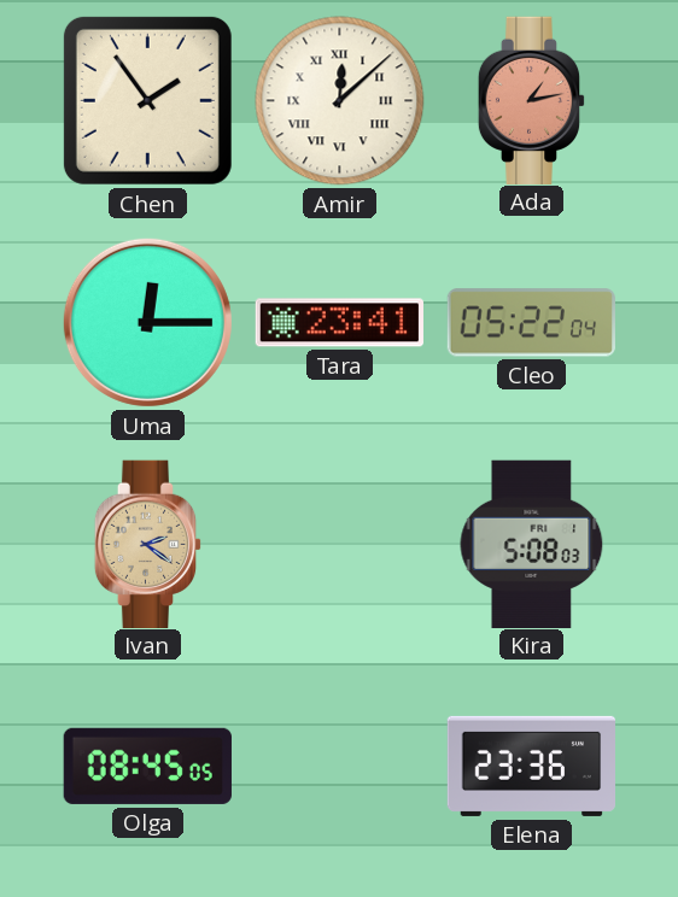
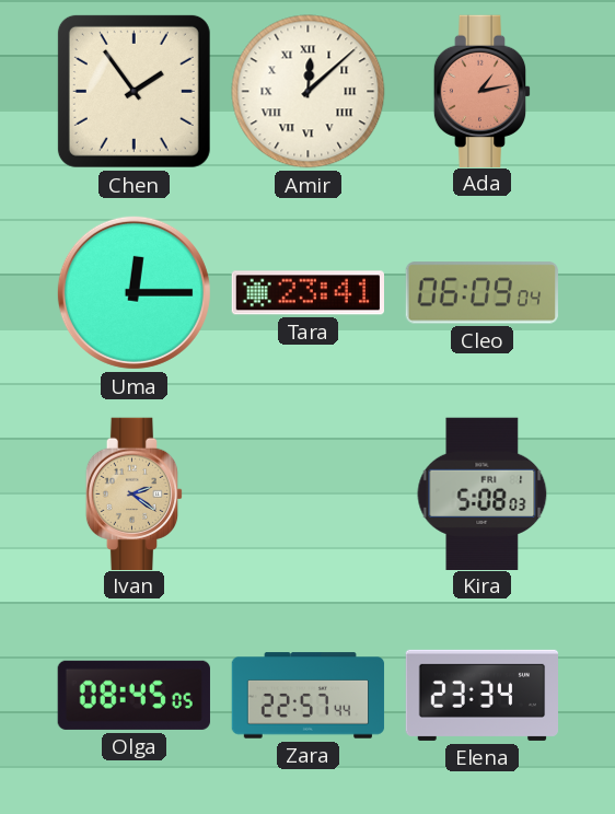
Cleo: 05:22 -> 06:09 (481, 293)
Zara: none -> 22:57 (309, 696)
Elena: 23:36 -> 23:34 (481, 695)
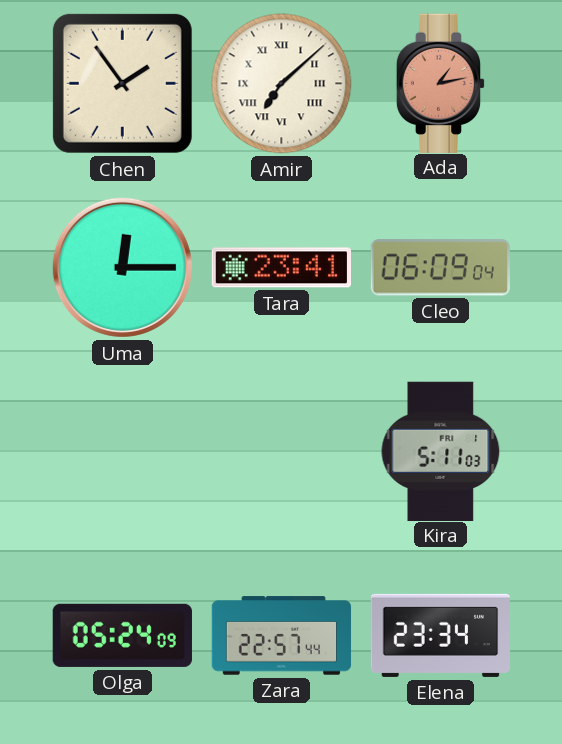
Amir: 12:08 -> 7:08 (282, 84)
Ivan: 2:21 -> none (135, 493)
Kira: 5:08 -> 5:11 (441, 451)
Olga: 08:45 -> 05:24 (122, 635)
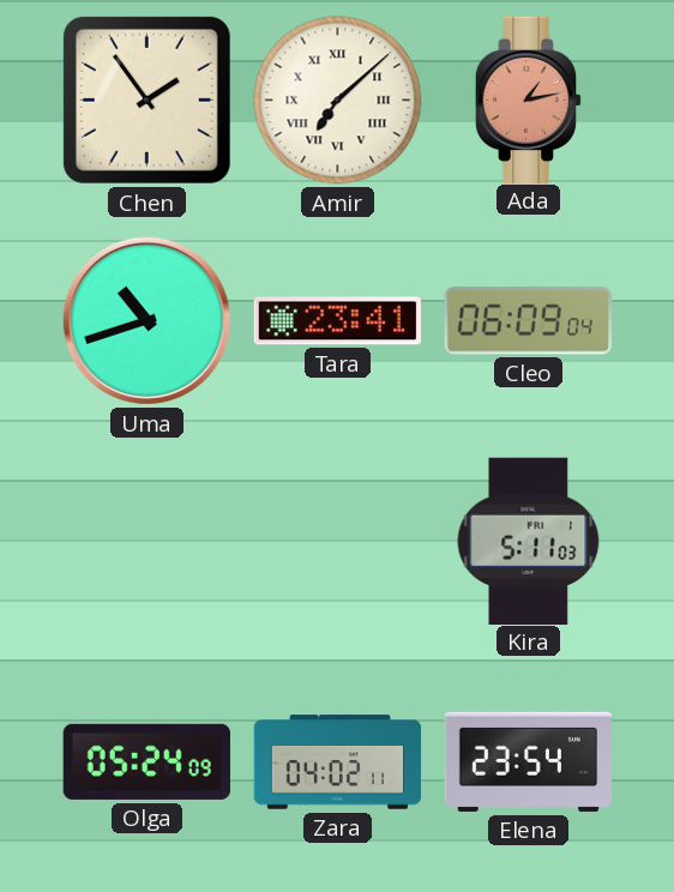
Uma: 12:15 -> 10:42 (146, 320)
Zara: 22:57 -> 04:02 (338, 763)
Elena: 23:34 -> 23:54 (528, 761)
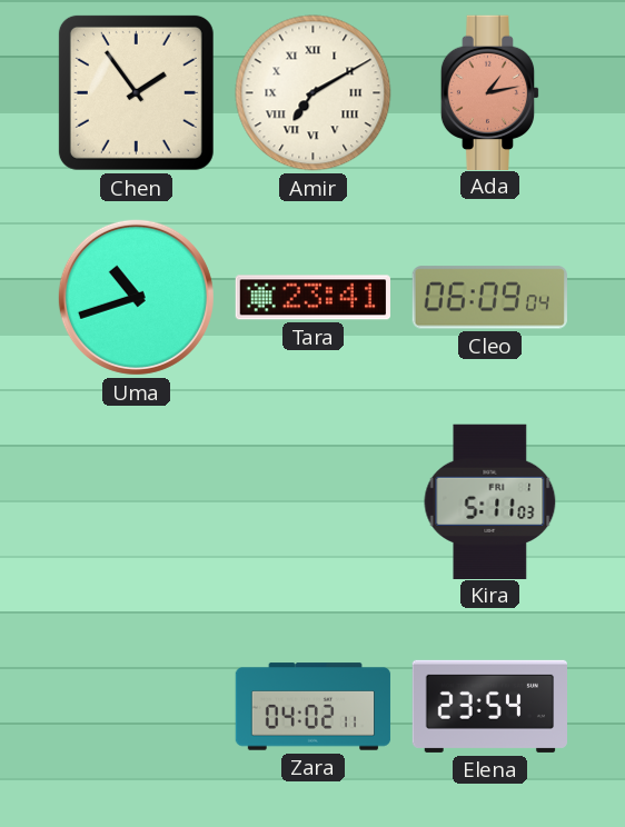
Amir: 7:08 -> 7:10 (314, 93)
Olga: 05:24 -> none (146, 761)
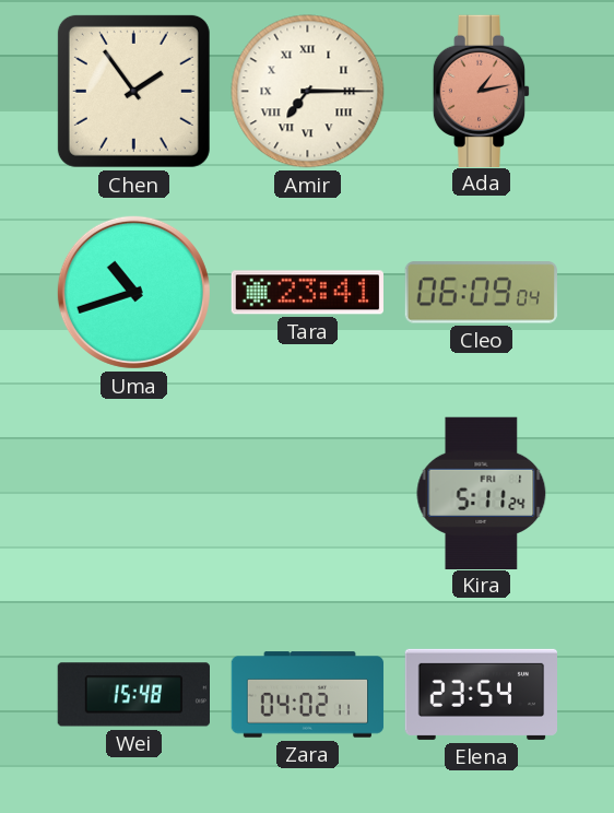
Amir: 7:10 -> 7:15 (308, 92)
Kira: 5:11:03 -> 5:11:24 (482, 493)
Wei: none -> 15:48 (133, 695)
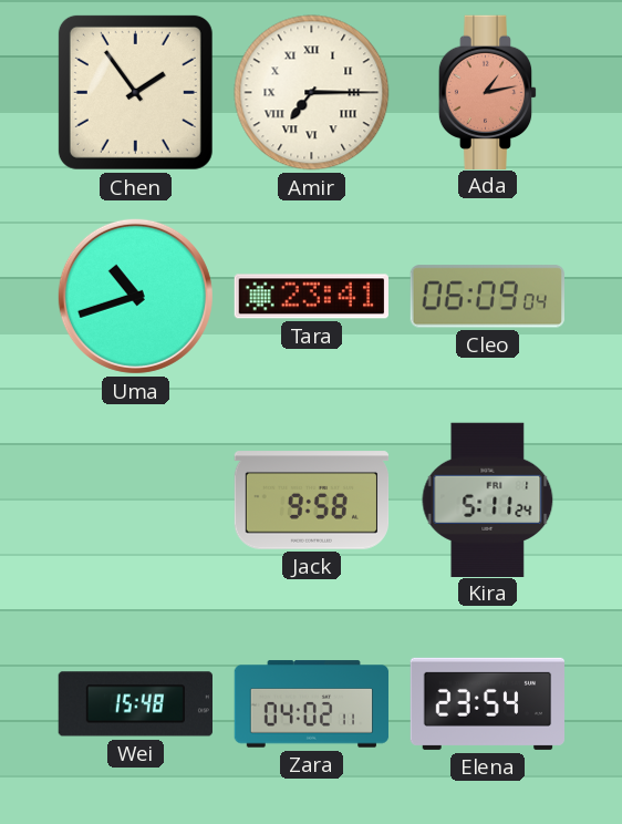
Jack: none -> 9:58 (312, 501)
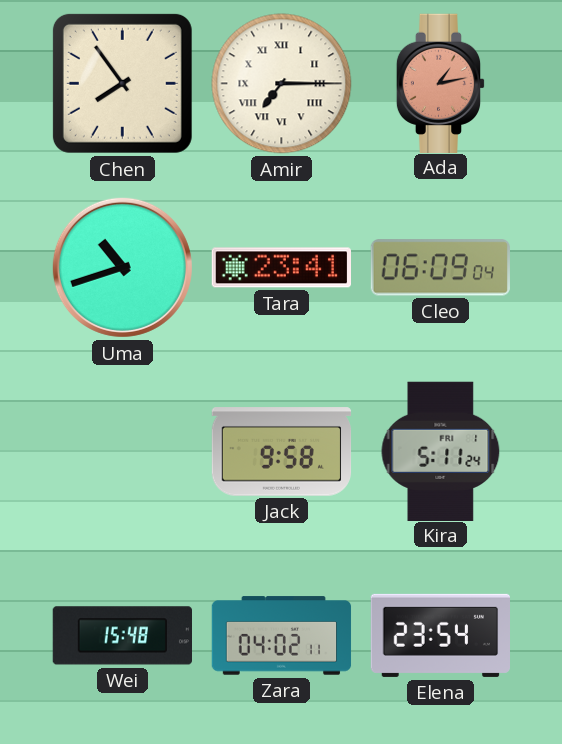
Chen: 1:54 -> 7:54 (122, 83)
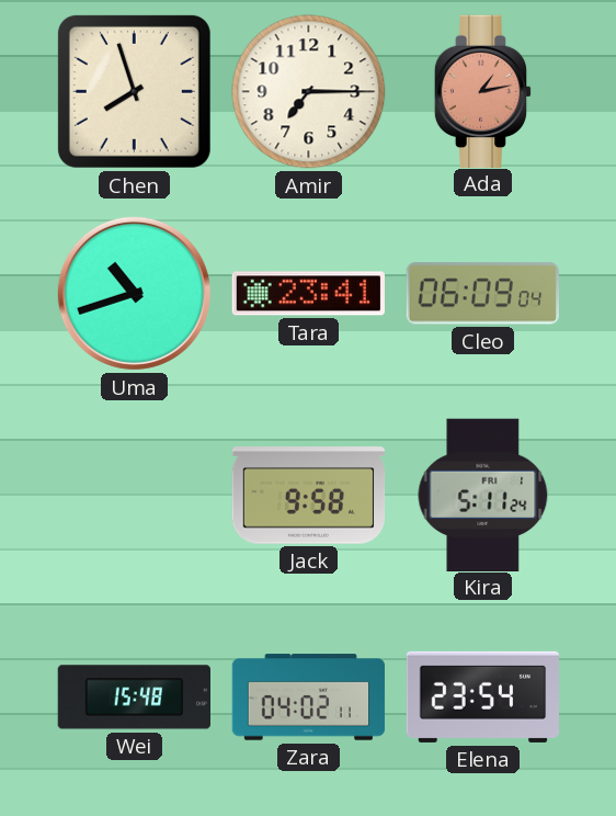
Chen: 7:54 -> 7:57 (134, 91)
Amir numerals: Roman -> Arabic (309, 92)
